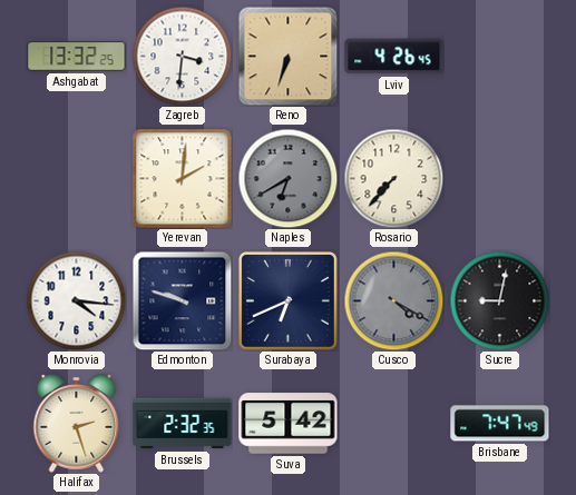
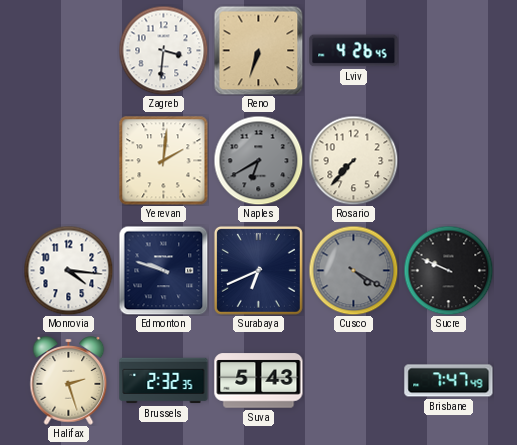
Ashgabat: 13:32 -> none (77, 57)
Sucre: 9:02 -> 9:49 (448, 270)
Suva: 5:42 -> 5:43 (259, 381)
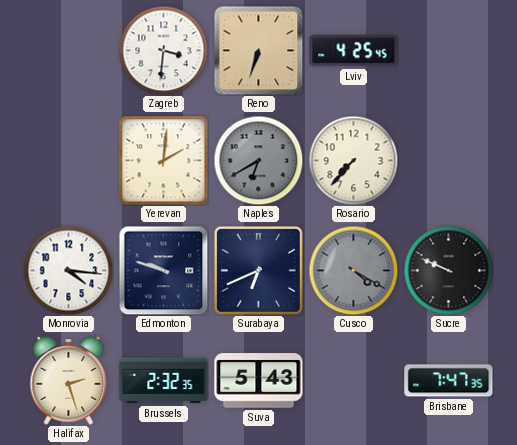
Lviv: 4:26 -> 4:25 (354, 51)
Brisbane: 7:47:49 -> 7:47:35 (449, 381)
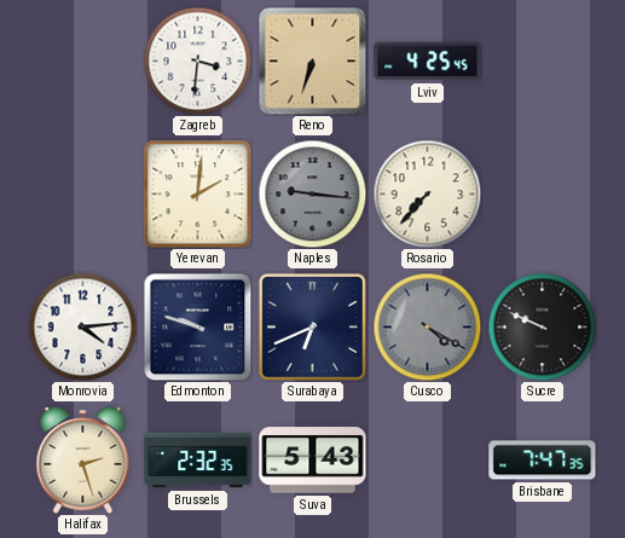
Naples: 6:40 -> 9:16 (312, 193)
Monrovia: 4:16 -> 4:14 (82, 326)
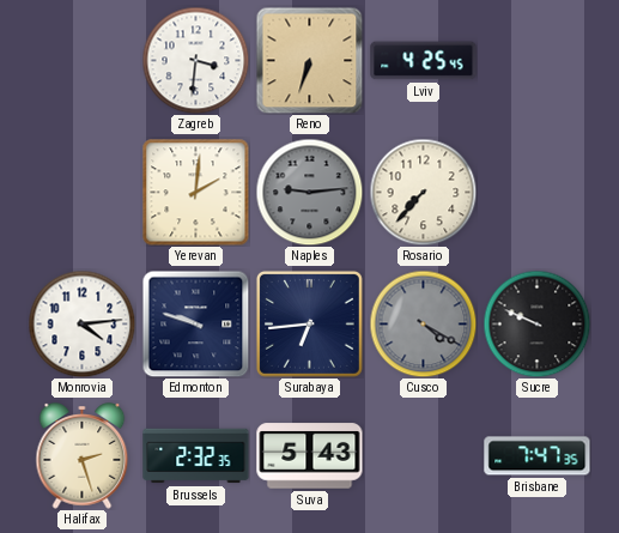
Naples: 9:16 -> 9:14 (309, 192)
Surabaya: 6:41 -> 6:44 (309, 323)
